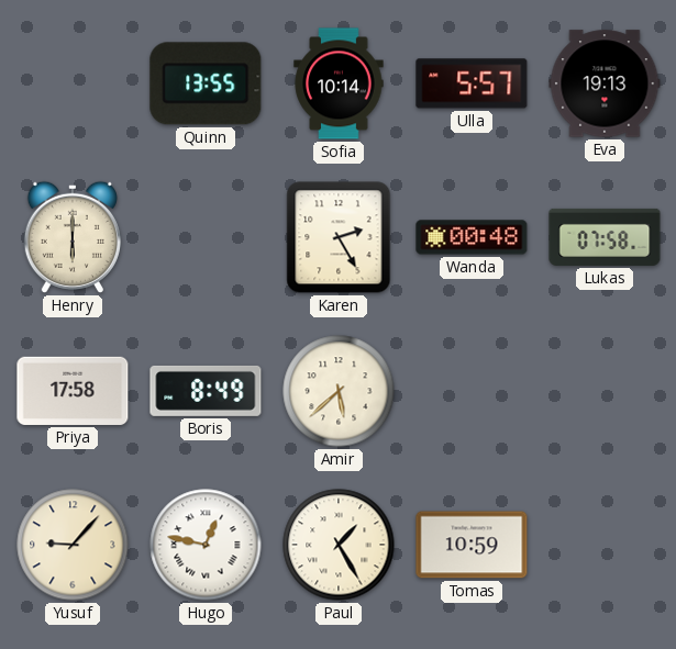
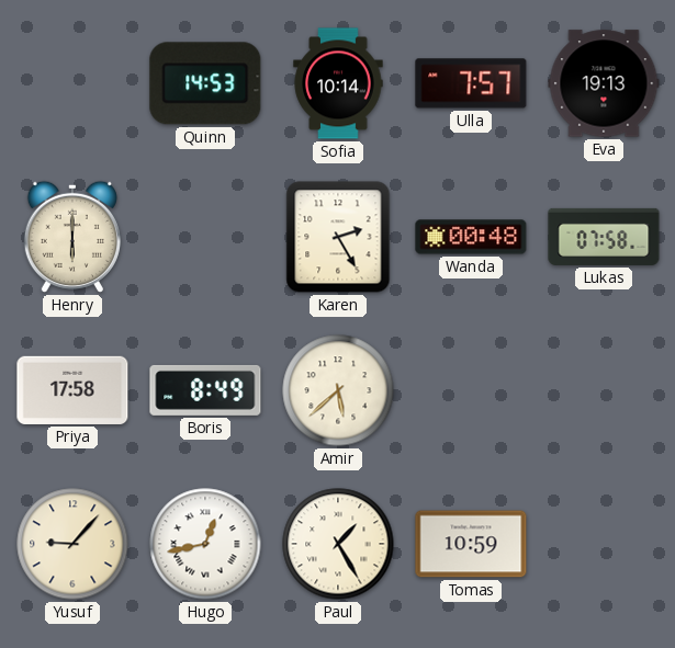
Quinn: 13:55 -> 14:53 (205, 83)
Ulla: 5:57 -> 7:57 (471, 83)
Hugo: 12:47 -> 12:43 (205, 544)
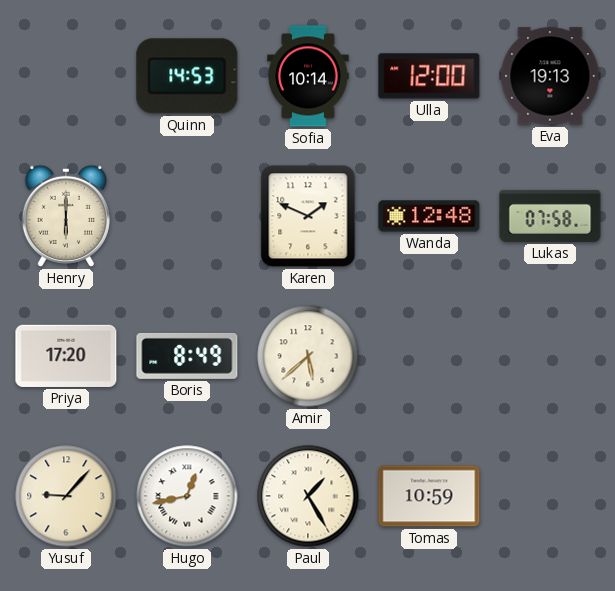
Ulla: 7:57 -> 12:00 (429, 76)
Karen: 2:25 -> 1:49 (308, 216)
Wanda: 00:48 -> 12:48 (429, 216)
Priya: 17:58 -> 17:20 (66, 356)
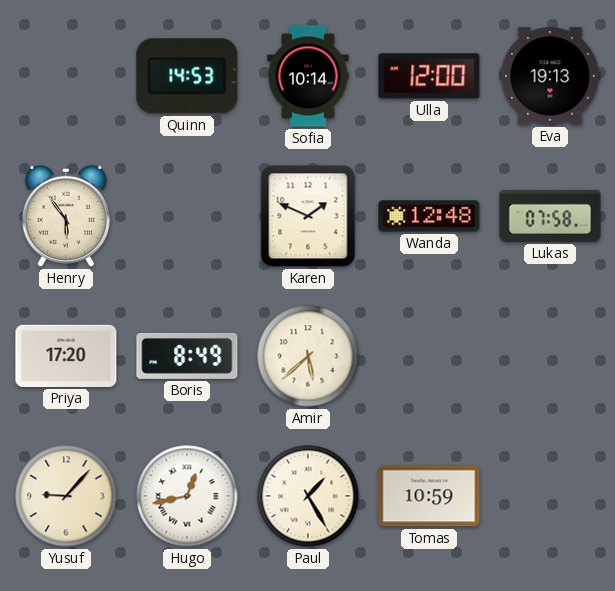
Henry: 6:00 -> 5:54 (66, 216)
